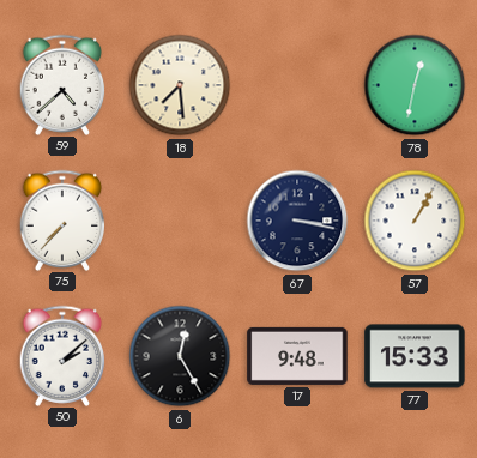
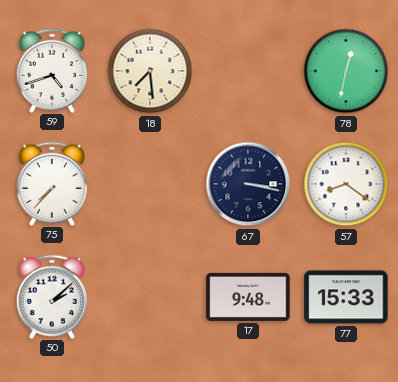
59: 4:38 -> 4:42 (52, 70)
57: 1:05 -> 8:21 (346, 184)
6: 12:25 -> none (180, 356)
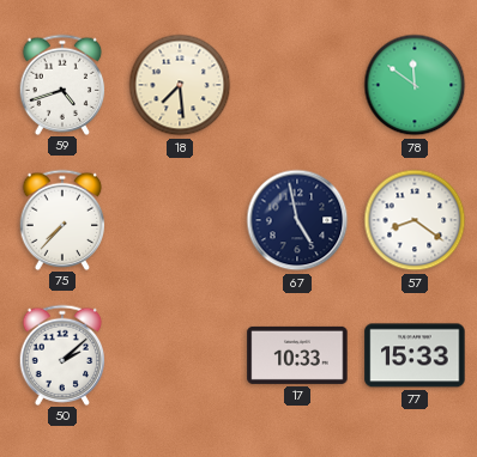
78: 12:32 -> 11:51 (415, 85)
67: 3:17 -> 4:58 (297, 220)
17: 9:48 -> 10:33 (297, 355)
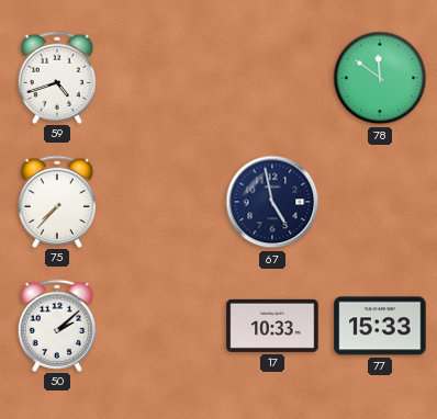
18: 7:29 -> none (180, 85)
57: 8:21 -> none (415, 220)
